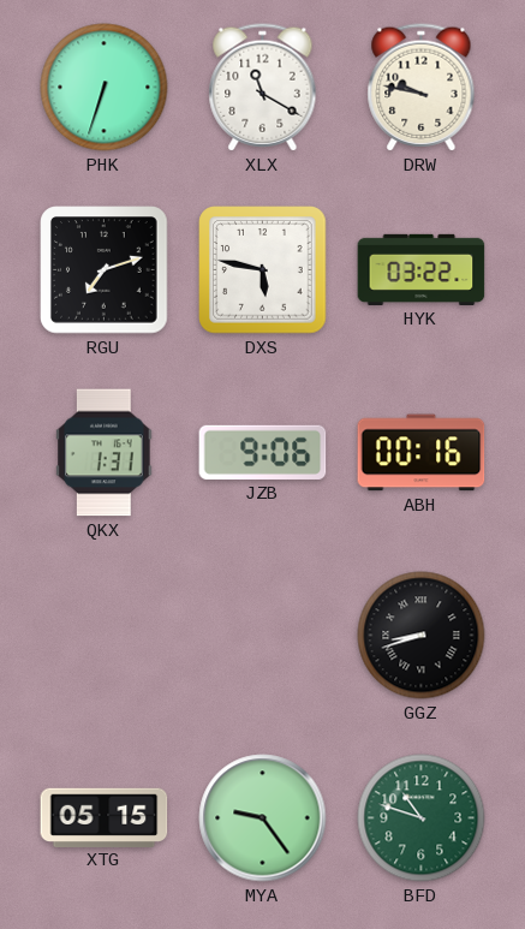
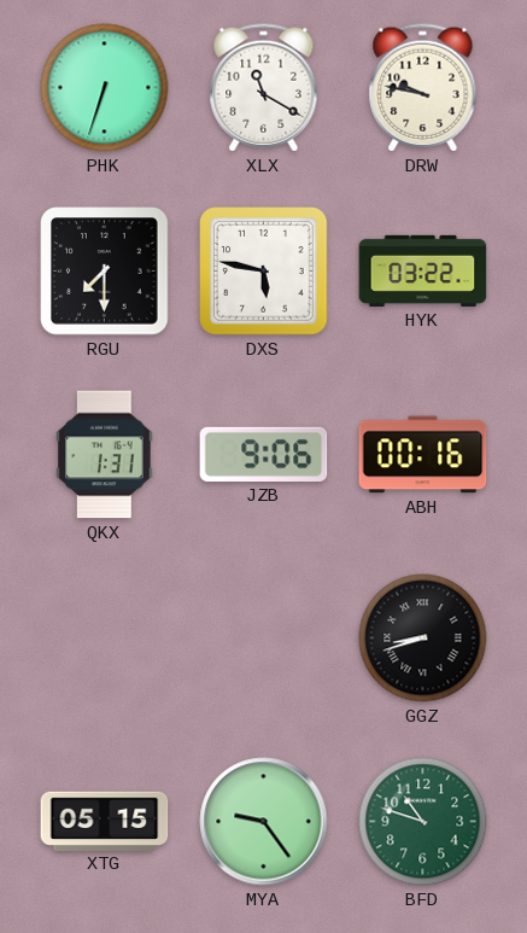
RGU: 7:12 -> 7:30 (105, 272)
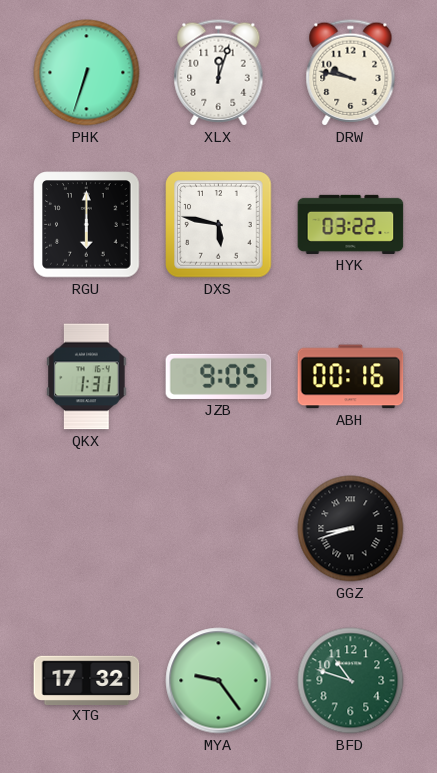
XLX: 11:20 -> 12:03 (219, 73)
RGU: 7:30 -> 6:00 (87, 225)
JZB: 9:06 -> 9:05 (219, 376)
XTG: 05:15 -> 17:32 (87, 680)
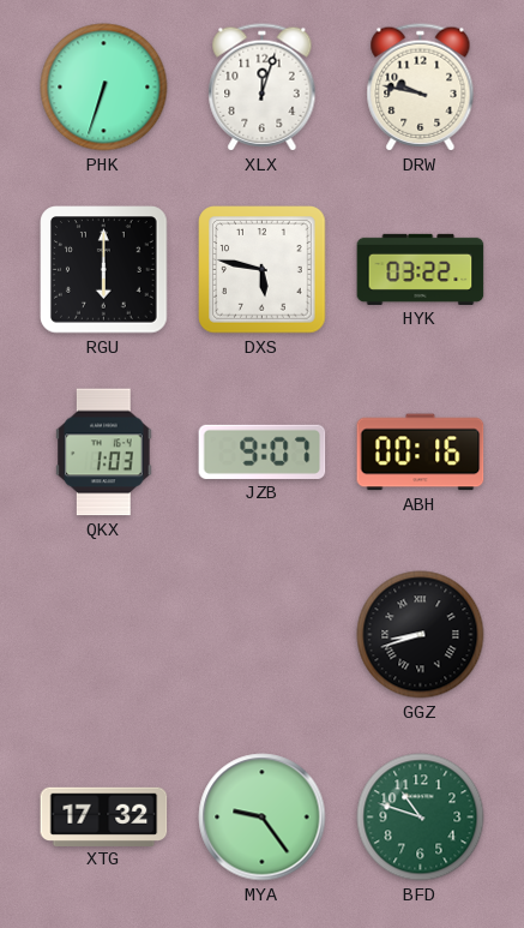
QKX: 1:31 -> 1:03 (104, 453)
JZB: 9:05 -> 9:07 (263, 451)
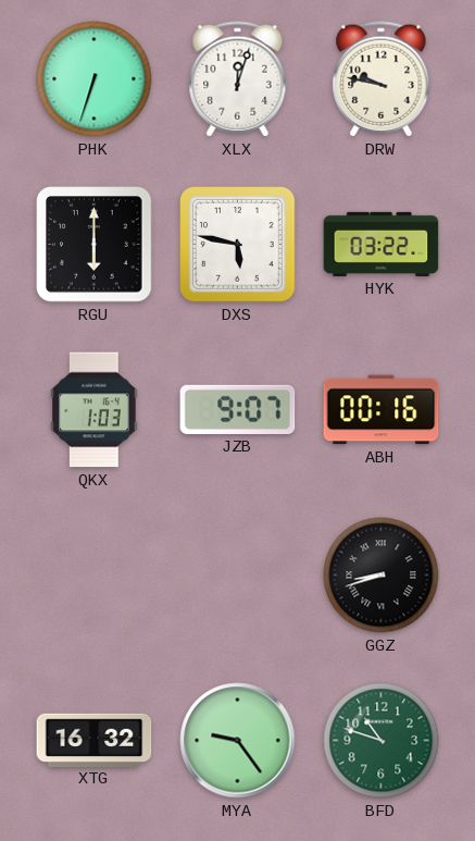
XTG: 17:32 -> 16:32 (95, 740)
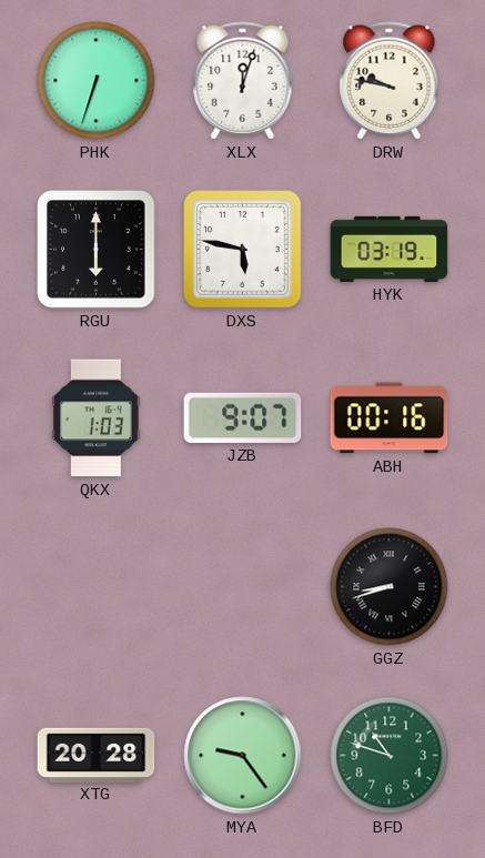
HYK: 03:22 -> 03:19 (390, 249)
XTG: 16:32 -> 20:28 (97, 755)
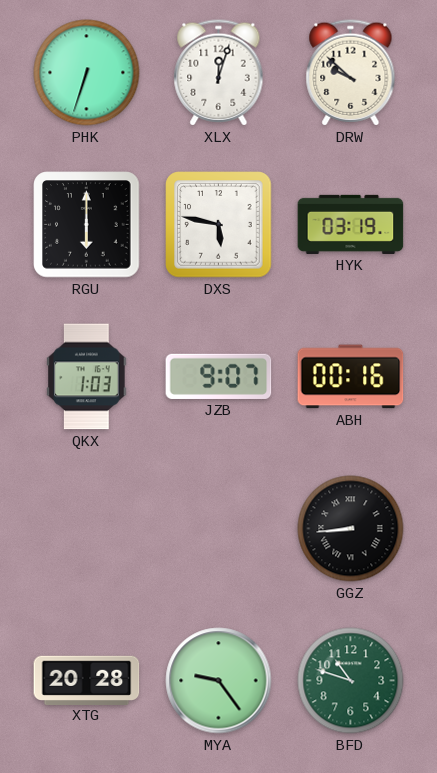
DRW: 9:47 -> 9:52 (351, 73)
GGZ: 8:42 -> 8:44 (351, 529)
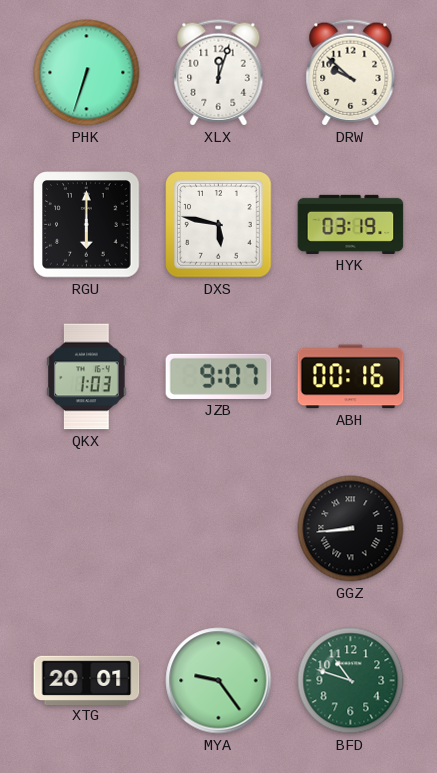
XTG: 20:28 -> 20:01 (87, 680)
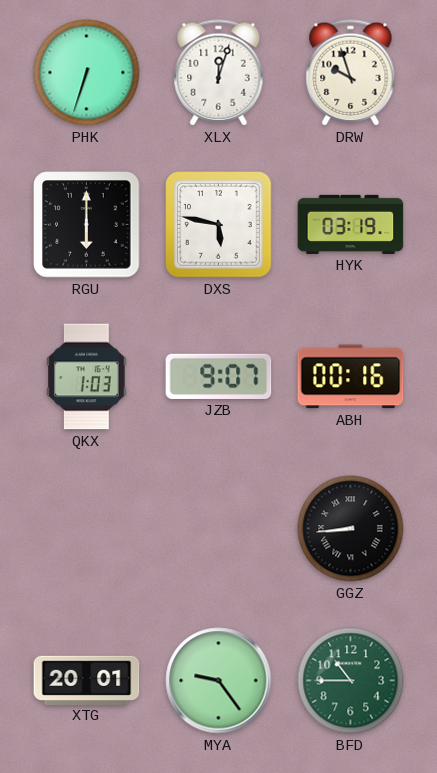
DRW: 9:52 -> 9:57 (351, 73)
BFD: 10:48 -> 10:45 (351, 681)
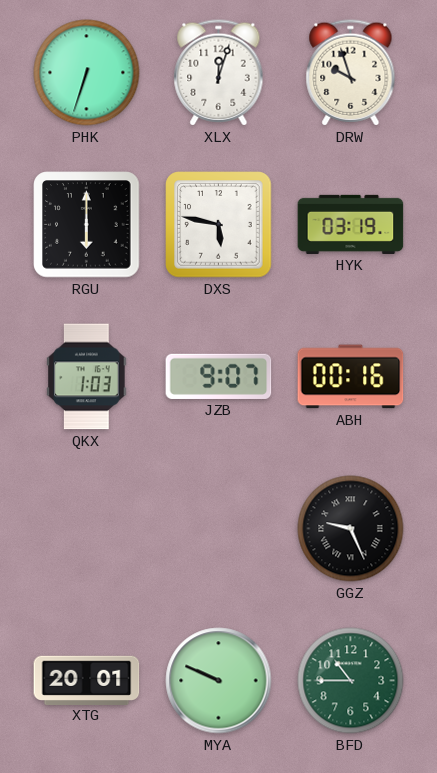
GGZ: 8:44 -> 9:26 (351, 529)
MYA: 9:24 -> 9:49 (219, 681)
